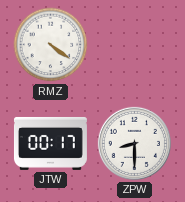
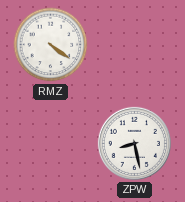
JTW: 00:17 -> none (50, 143)
ZPW: 8:30 -> 8:28 (134, 143)
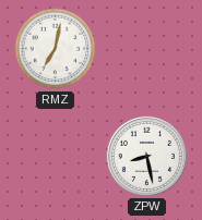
RMZ: 4:21 -> 7:02 (56, 49)
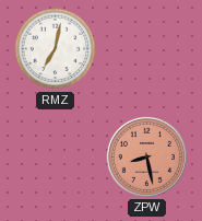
ZPW dial: white -> salmon (146, 156)
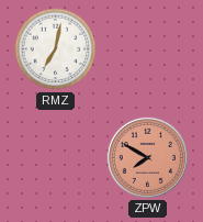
ZPW: 8:28 -> 7:50 (147, 157)
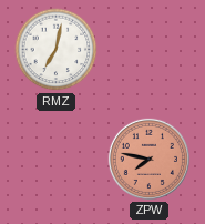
ZPW: 7:50 -> 7:47 (148, 159)
